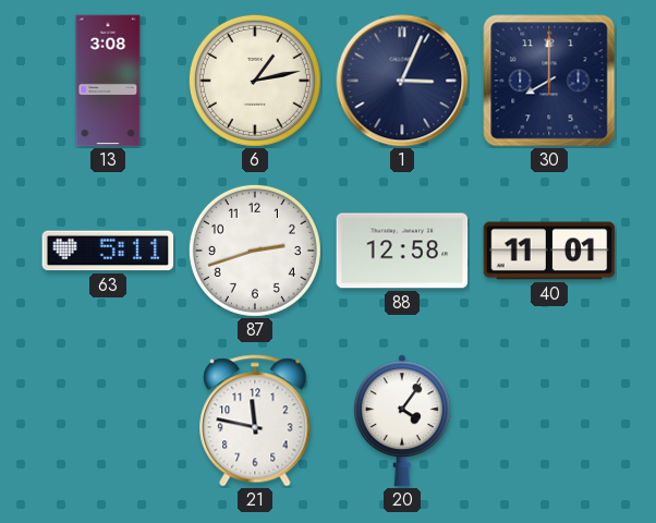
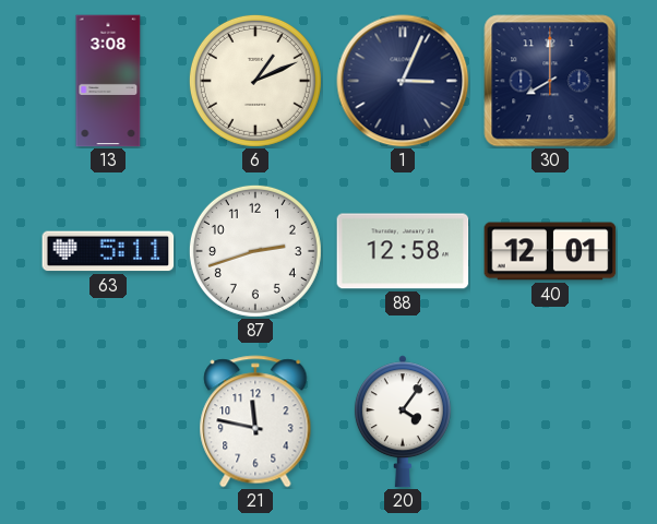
6: 1:13 -> 1:11 (255, 81)
40: 11:01 -> 12:01 (550, 251)
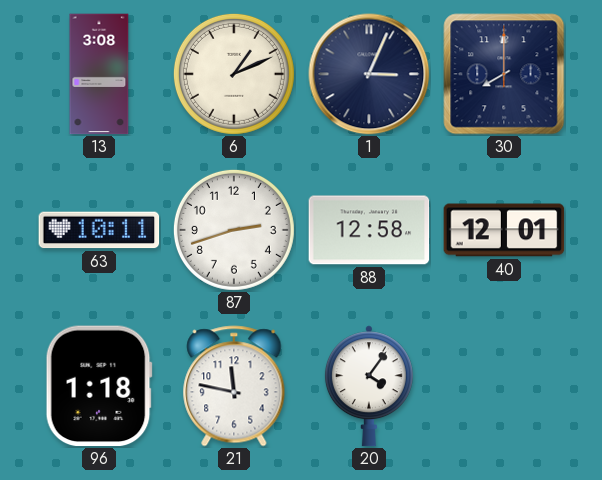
63: 5:11 -> 10:11 (99, 230)
96: none -> 1:18 (99, 386)
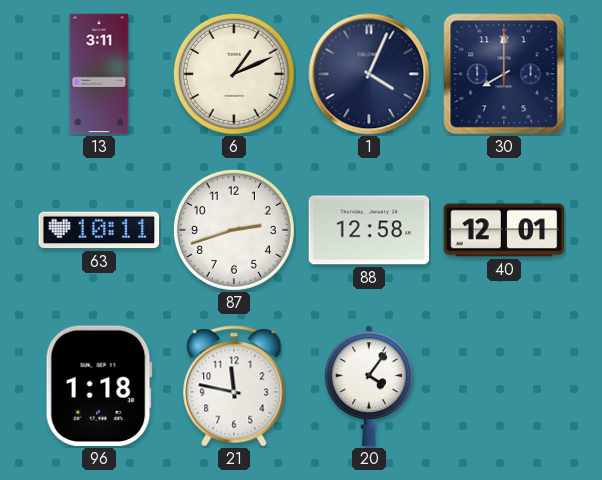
13: 3:08 -> 3:11 (99, 74)
1: 3:04 -> 4:04 (369, 74)
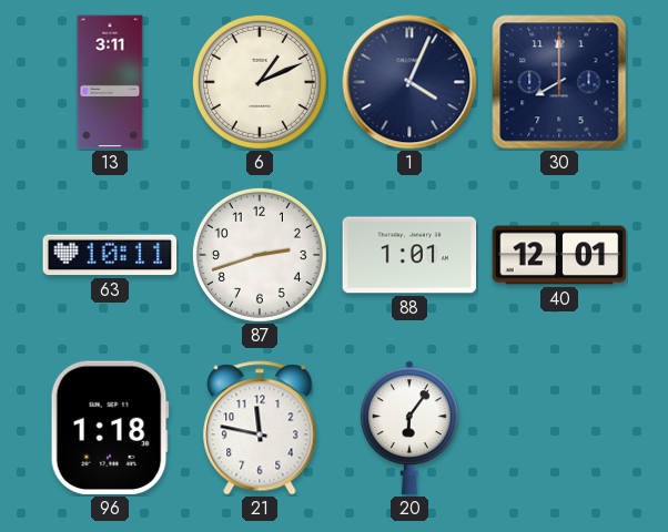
88: 12:58 -> 1:01 (409, 255)
20: 4:06 -> 6:06 (409, 428)
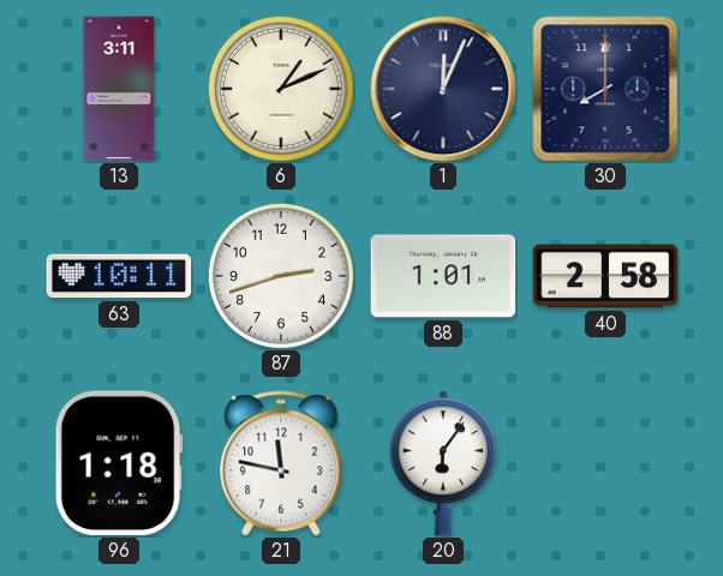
1: 4:04 -> 12:04 (443, 89)
40: 12:01 -> 2:58 (605, 276)
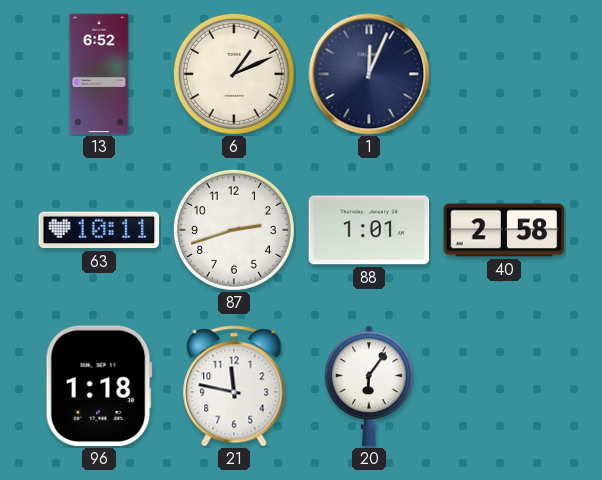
13: 3:11 -> 6:52 (99, 74)
30: 8:00 -> none (605, 89)
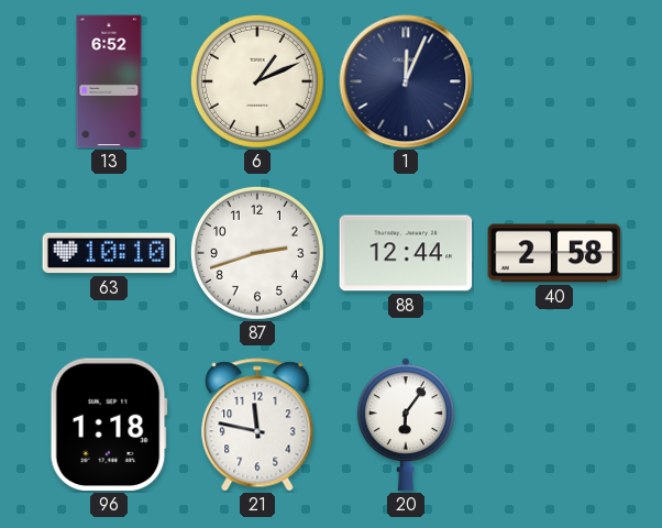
63: 10:11 -> 10:10 (109, 253)
88: 1:01 -> 12:44 (406, 253)
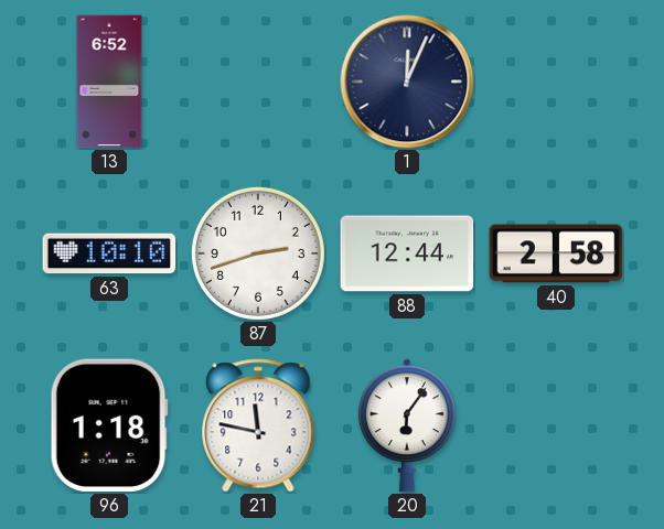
6: 1:11 -> none (257, 81)
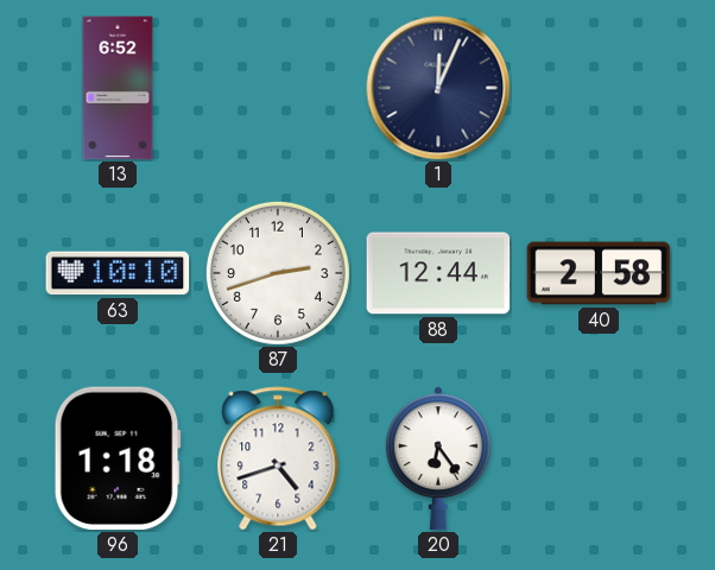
21: 11:47 -> 4:42 (278, 458)
20: 6:06 -> 6:24 (438, 458)
